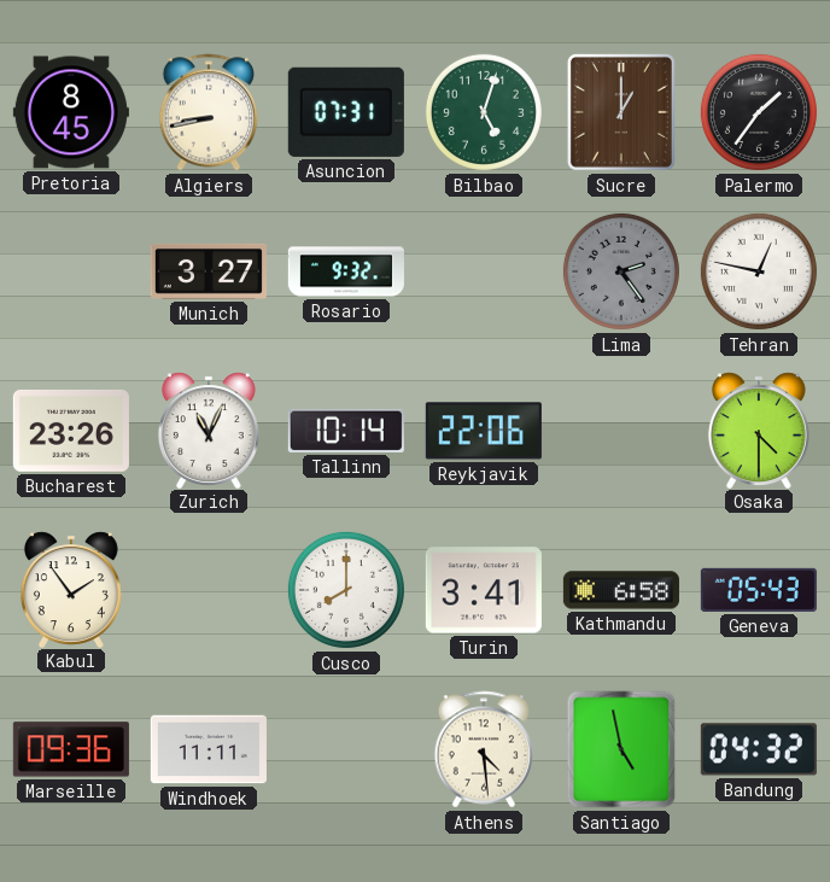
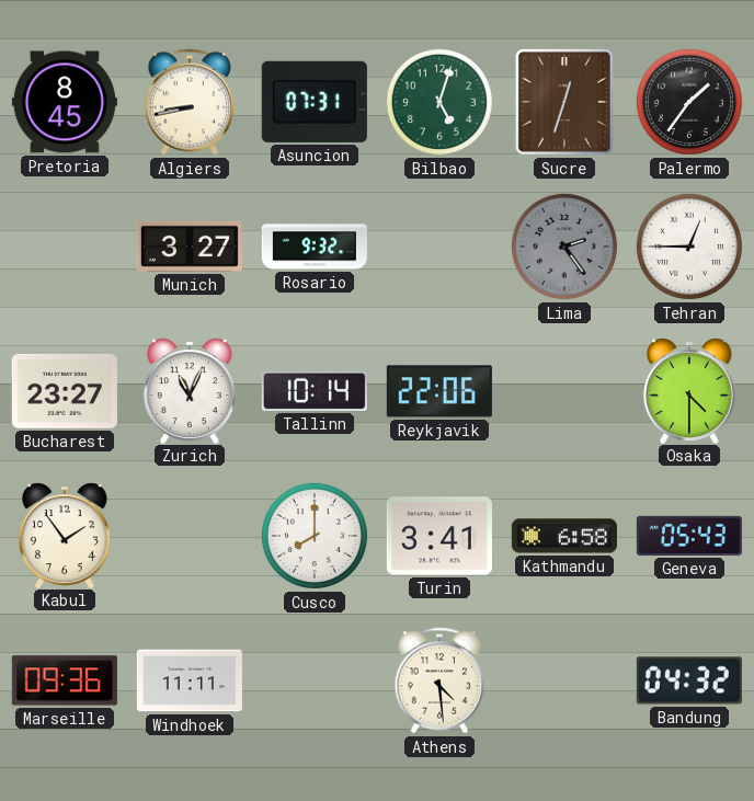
Sucre: 1:00 -> 12:33 (564, 102)
Tehran: 12:47 -> 12:45 (689, 247)
Bucharest: 23:26 -> 23:27 (65, 391)
Santiago: 4:58 -> none (621, 749)
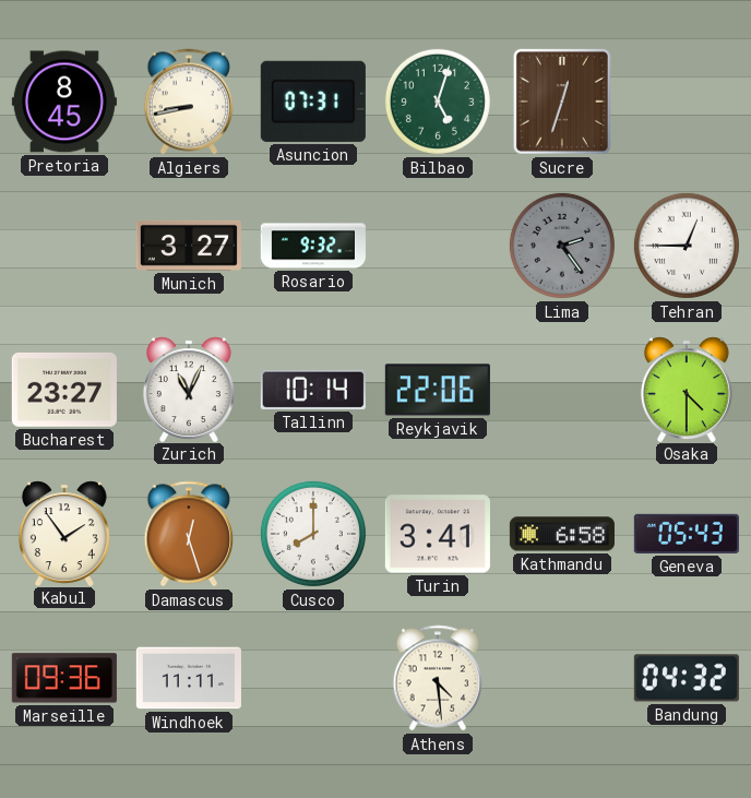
Palermo: 1:36 -> none (689, 102)
Damascus: none -> 12:27 (189, 534)
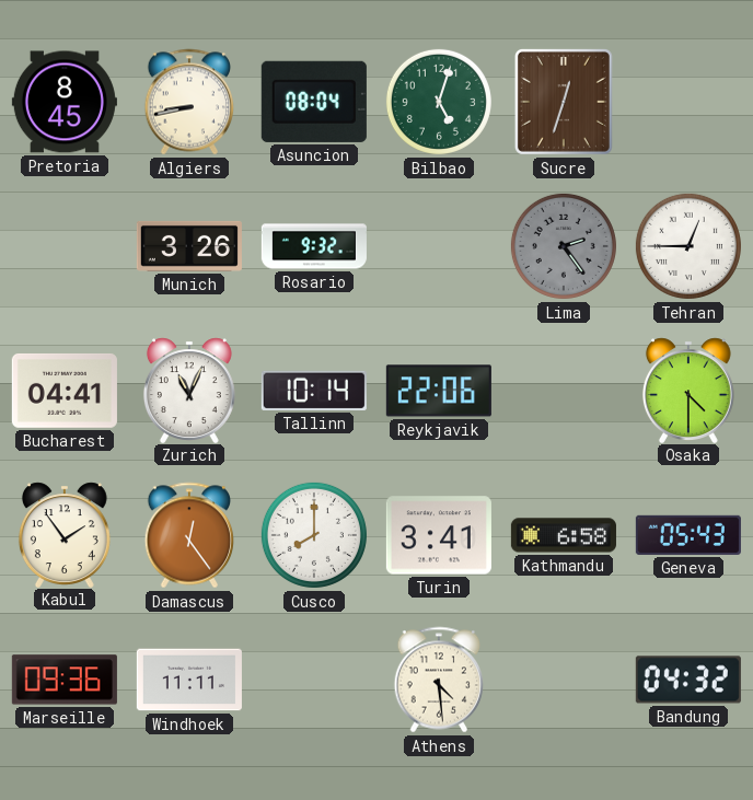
Asuncion: 07:31 -> 08:04 (314, 102)
Munich: 3:27 -> 3:26 (189, 246)
Bucharest: 23:27 -> 04:41 (65, 391)
Damascus: 12:27 -> 12:24 (189, 535)
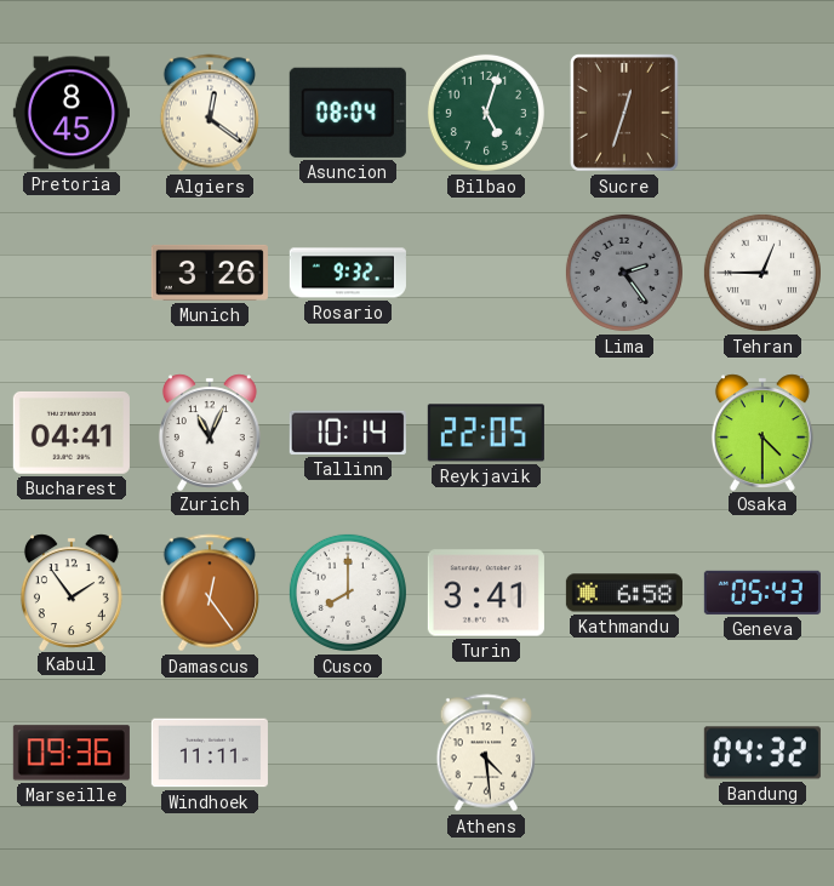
Algiers: 8:43 -> 12:21 (210, 113)
Reykjavik: 22:06 -> 22:05 (486, 433)
